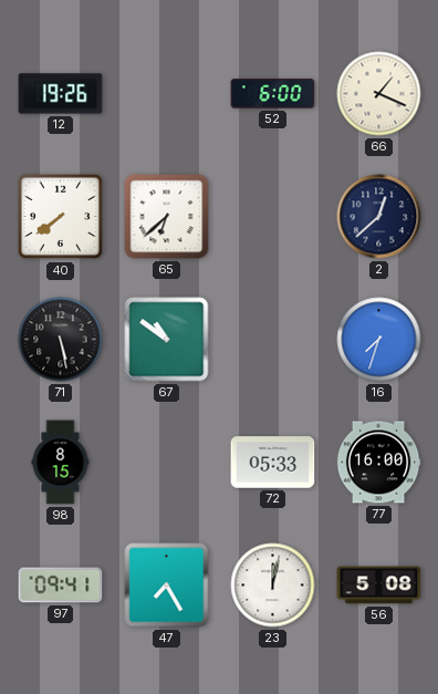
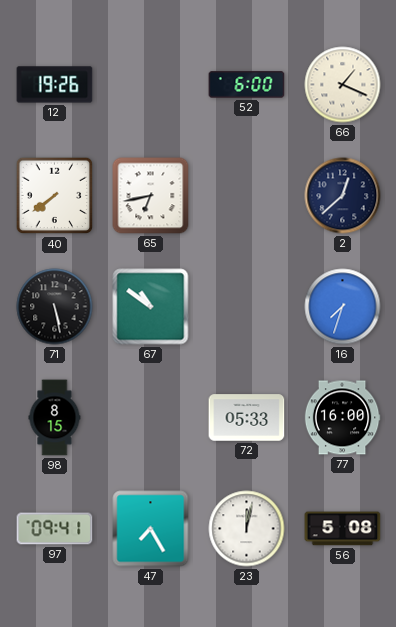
65: 6:38 -> 6:43 (151, 196)
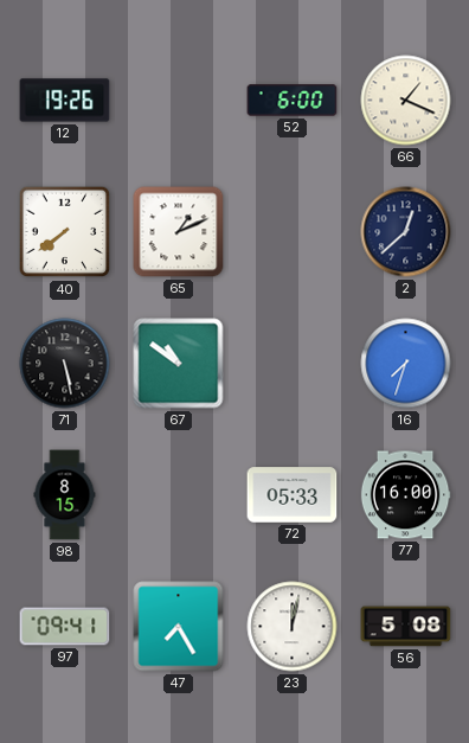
65: 6:43 -> 1:11 (179, 232)
